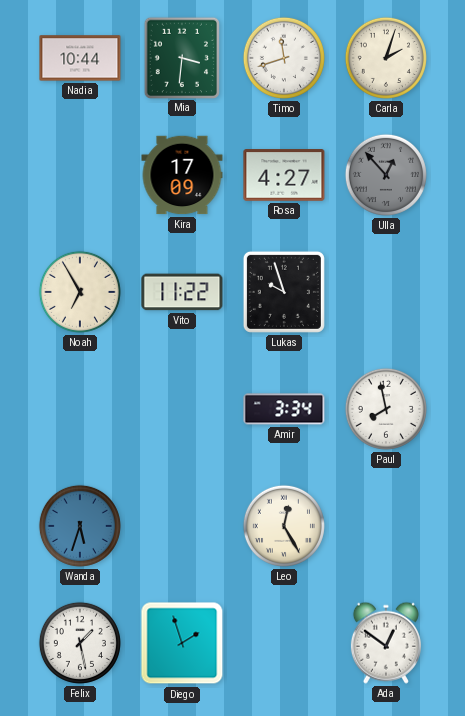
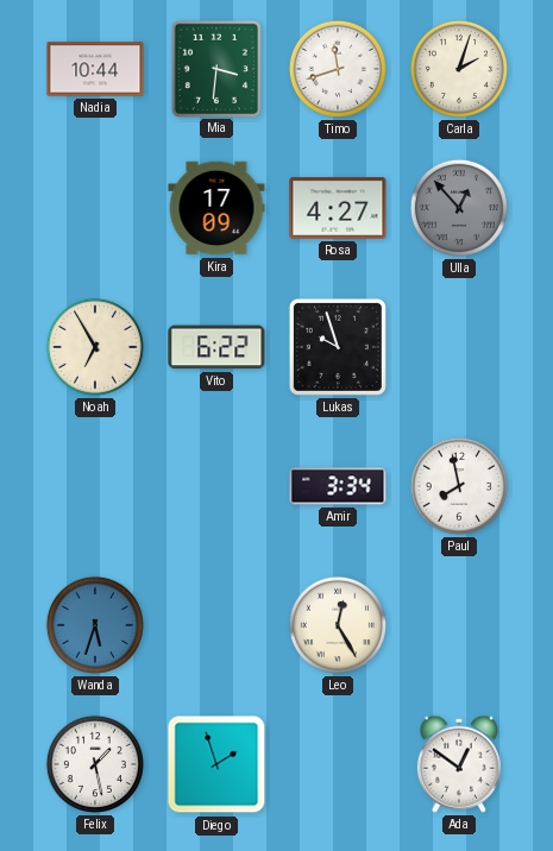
Vito: 11:22 -> 6:22 (216, 347)
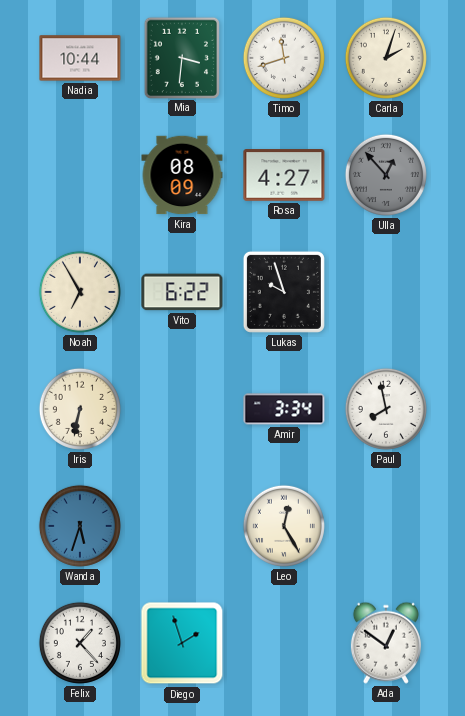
Kira: 17:09 -> 08:09 (182, 175)
Iris: none -> 6:32 (80, 409)
Felix: 1:28 -> 1:23 (80, 643)
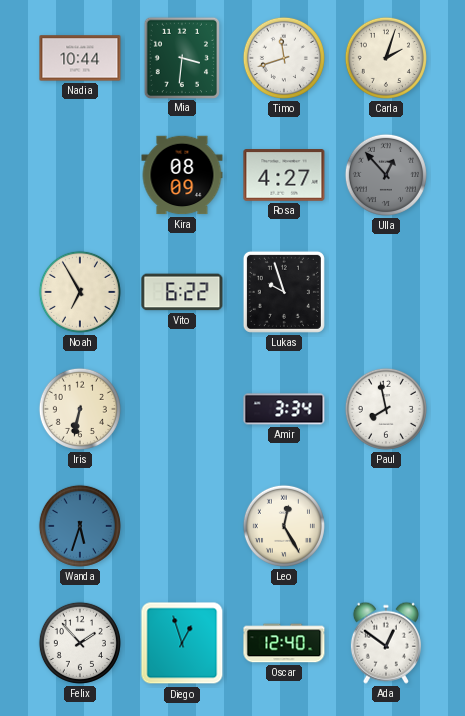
Felix: 1:23 -> 1:53 (80, 643)
Diego: 1:57 -> 12:57 (182, 643)
Oscar: none -> 12:40 (284, 643)
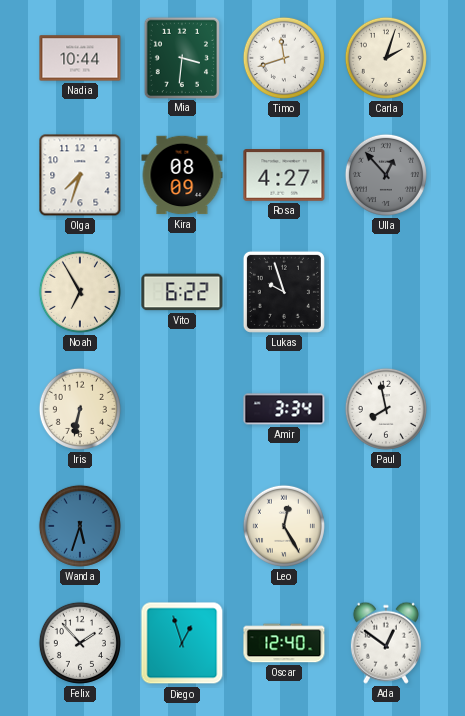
Olga: none -> 7:33 (80, 175)
